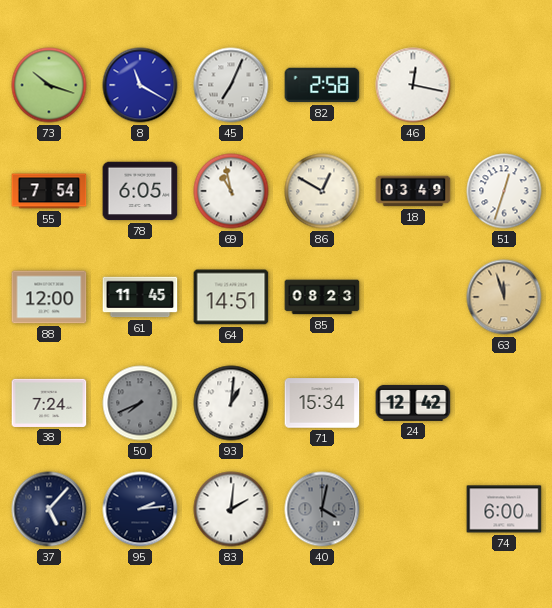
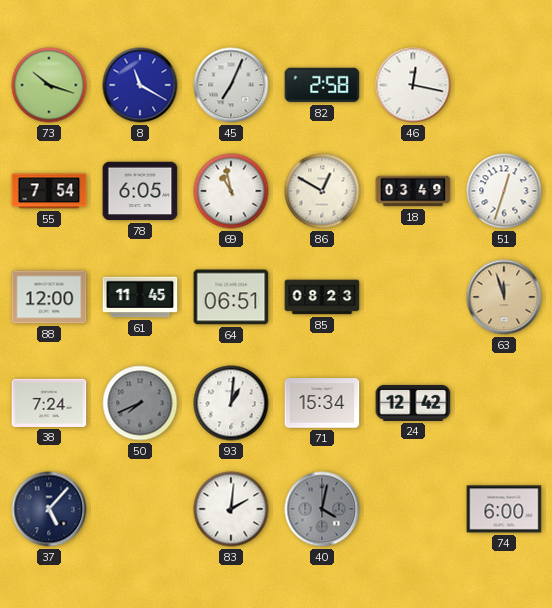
64: 14:51 -> 06:51 (231, 297)
95: 2:14 -> none (140, 509)
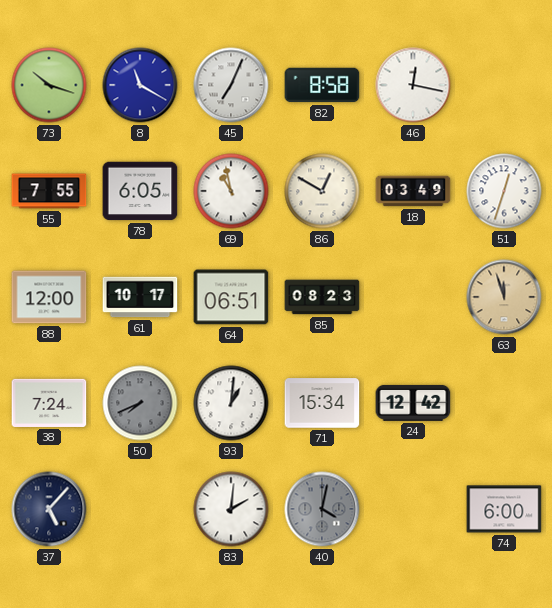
82: 2:58 -> 8:58 (322, 85)
55: 7:54 -> 7:55 (49, 191)
61: 11:45 -> 10:17 (140, 297)
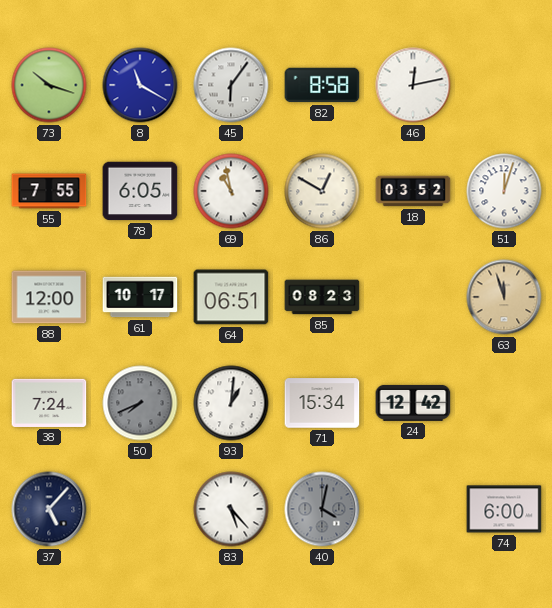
45: 7:04 -> 6:06 (231, 85)
46: 12:17 -> 12:13 (413, 85)
18: 03:49 -> 03:52 (413, 191)
51: 12:33 -> 12:03 (504, 191)
83: 2:01 -> 5:23 (231, 509)
